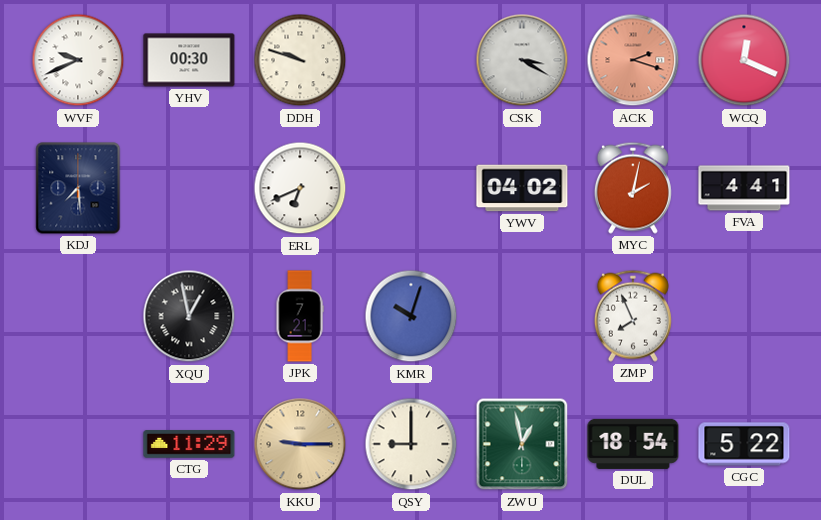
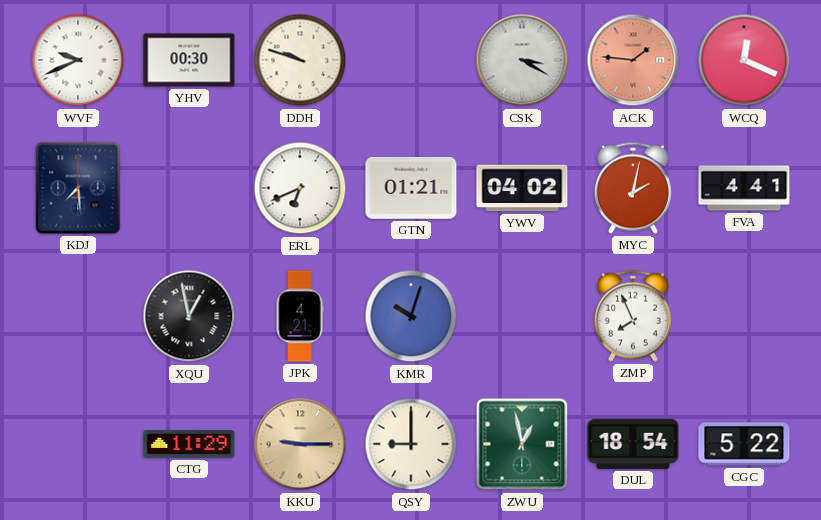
ACK: 2:18 -> 1:46 (633, 60)
GTN: none -> 01:21 (411, 188)
JPK: 7:21 -> 4:21 (300, 316)
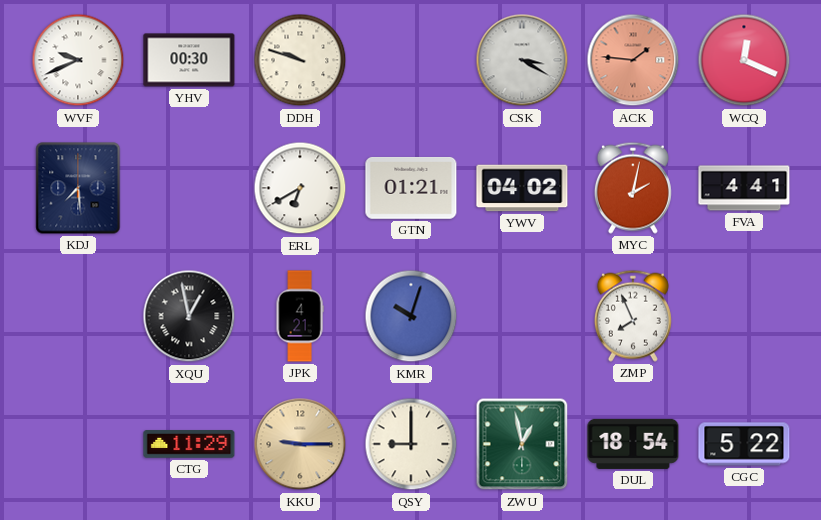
ERL: 6:41 -> 6:40 (300, 188)
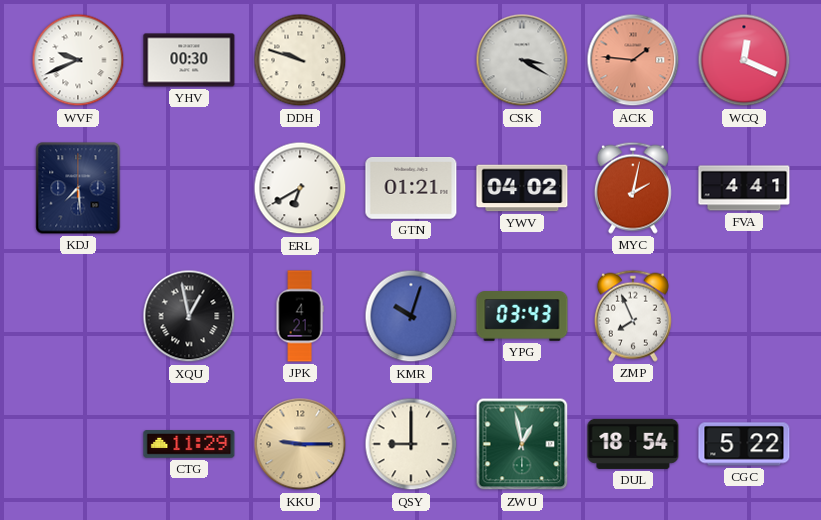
YPG: none -> 03:43 (522, 316)
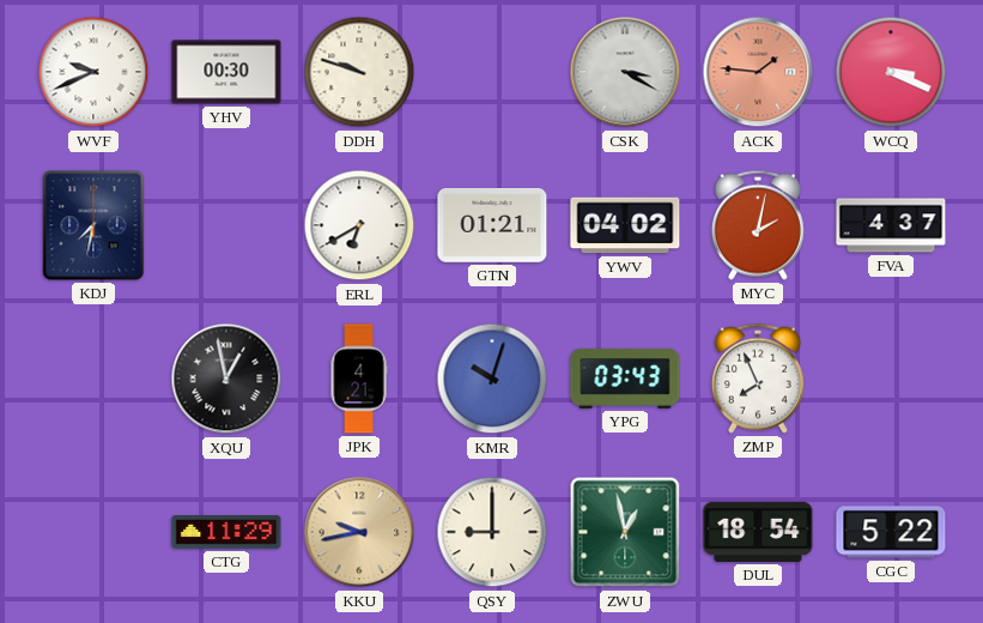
WCQ: 12:19 -> 3:19 (891, 72)
KDJ: 7:29 -> 7:32 (93, 225)
FVA: 4:41 -> 4:37 (891, 225)
KKU: 9:15 -> 9:43 (359, 532)
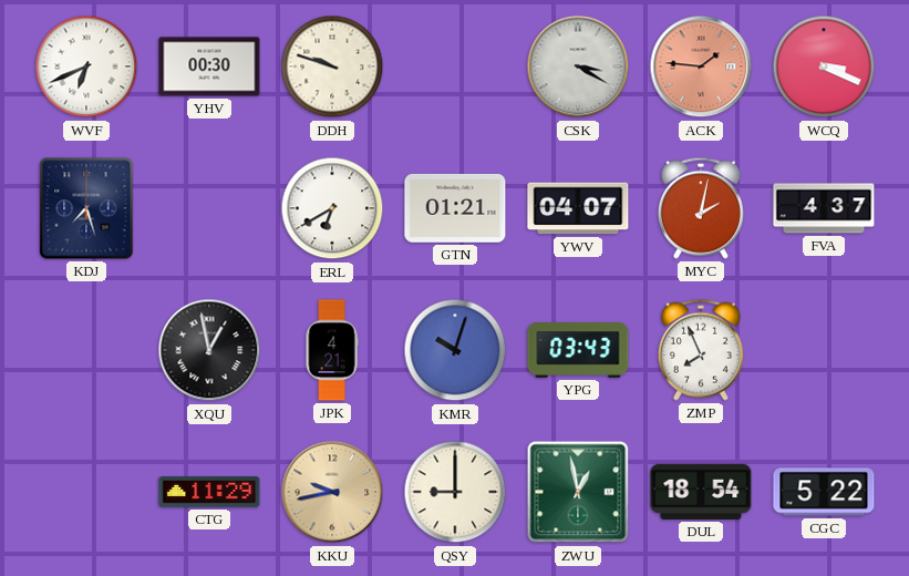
WVF: 9:41 -> 6:41 (86, 66)
KDJ: 7:32 -> 7:27 (86, 208)
YWV: 04:02 -> 04:07 (578, 208)
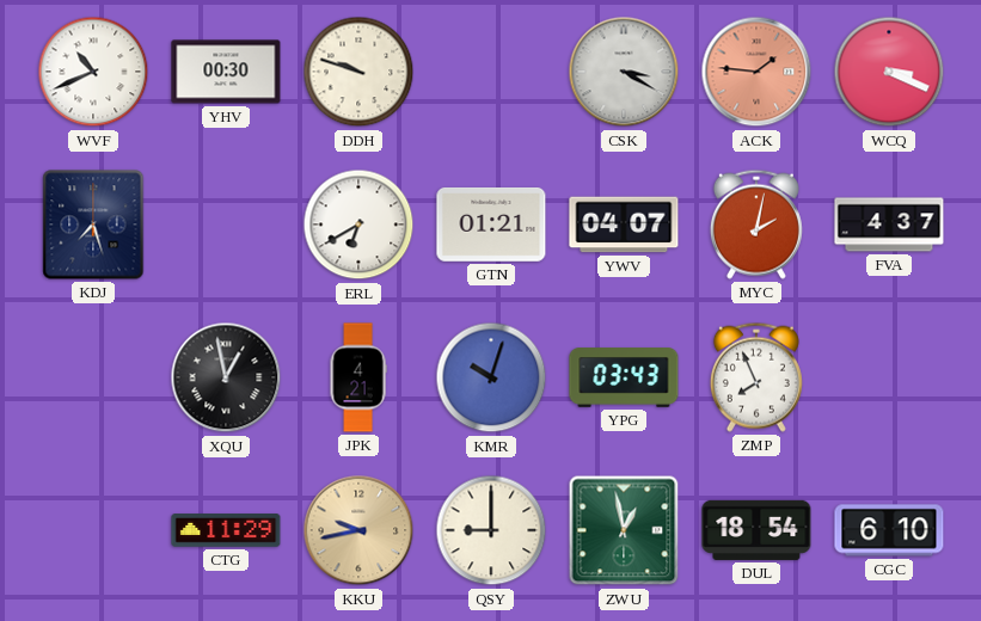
WVF: 6:41 -> 10:41 (93, 72)
CGC: 5:22 -> 6:10 (889, 530)
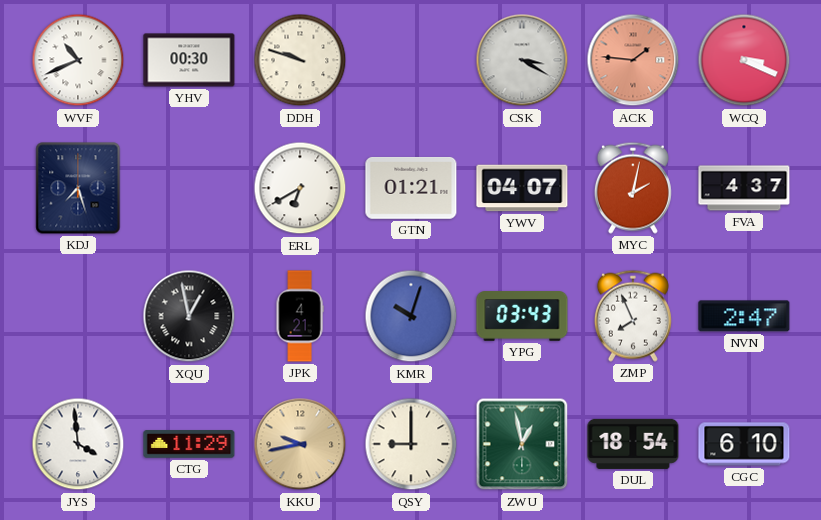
NVN: none -> 2:47 (744, 316)
JYS: none -> 3:59 (78, 444)
